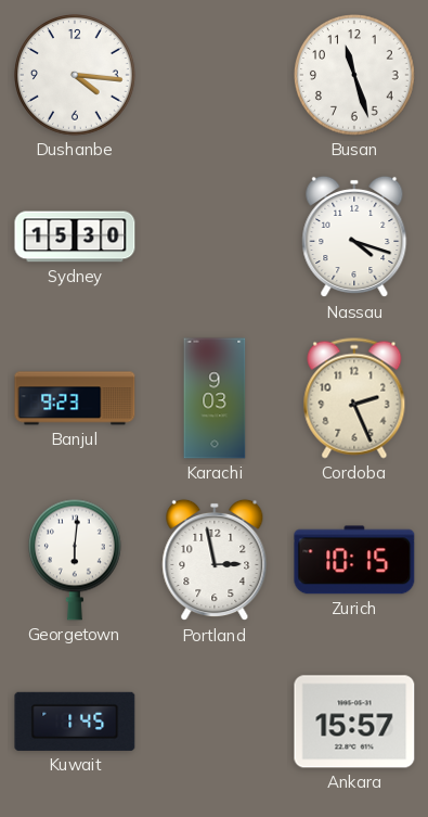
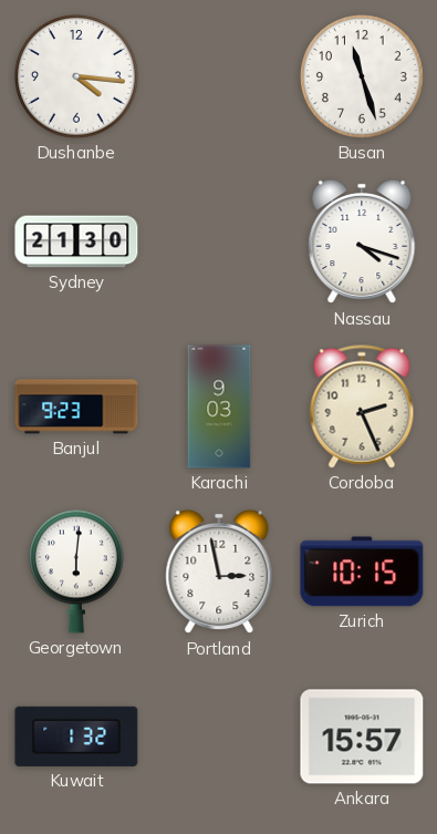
Sydney: 15:30 -> 21:30 (76, 241)
Kuwait: 1:45 -> 1:32 (76, 737)
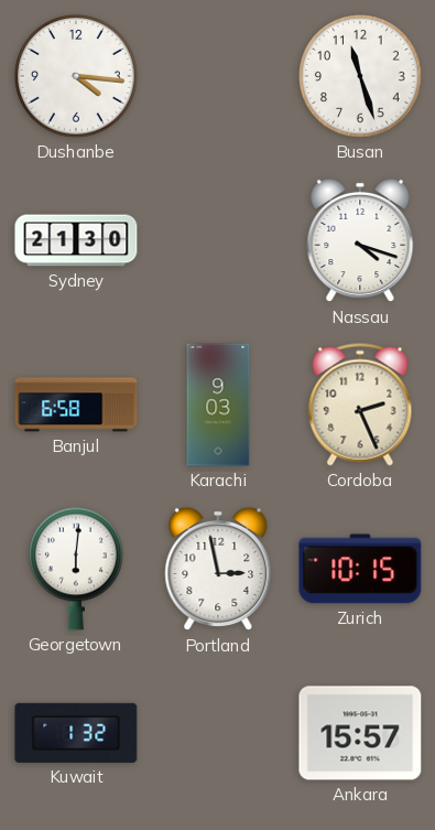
Banjul: 9:23 -> 6:58 (76, 405)
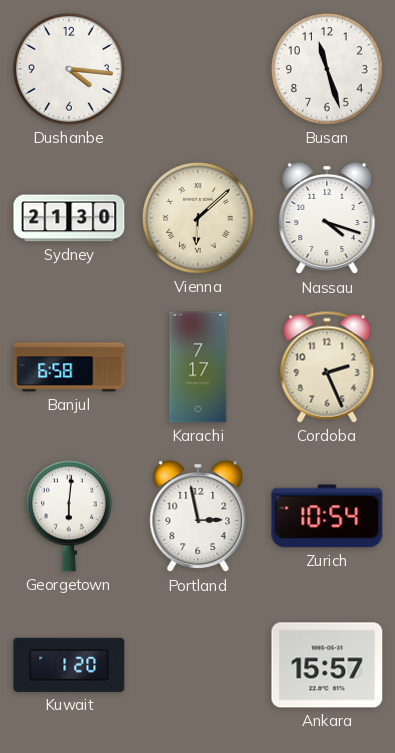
Vienna: none -> 6:08 (199, 219)
Karachi: 9:03 -> 7:17 (198, 367)
Zurich: 10:15 -> 10:54 (327, 516)
Kuwait: 1:32 -> 1:20 (69, 665)
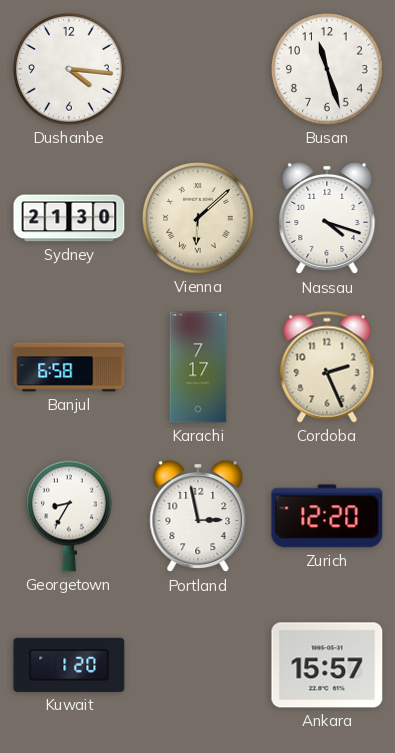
Georgetown: 6:01 -> 8:35 (69, 516)
Zurich: 10:54 -> 12:20 (327, 516)
